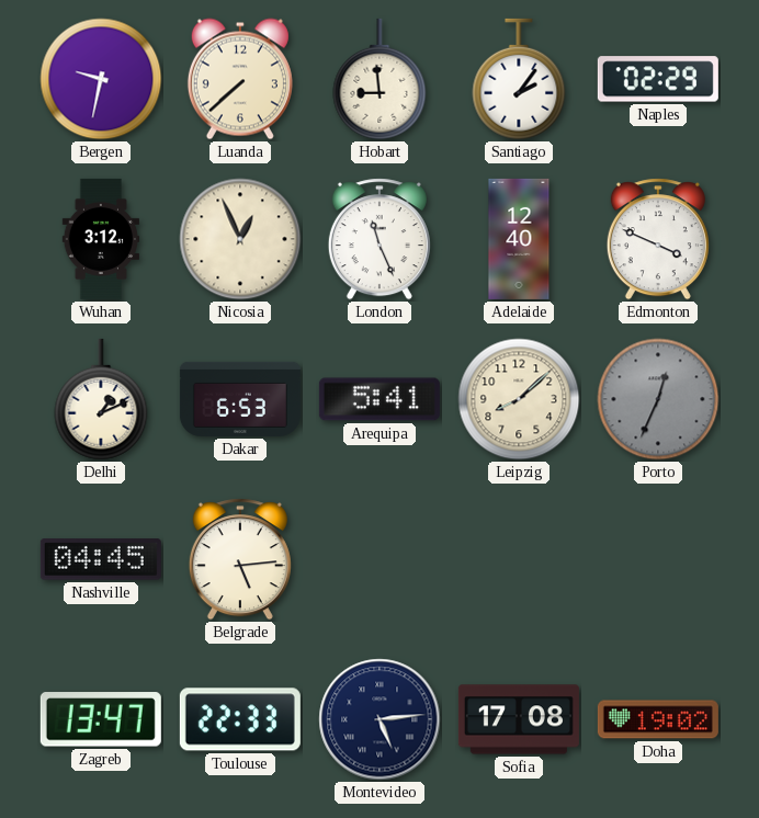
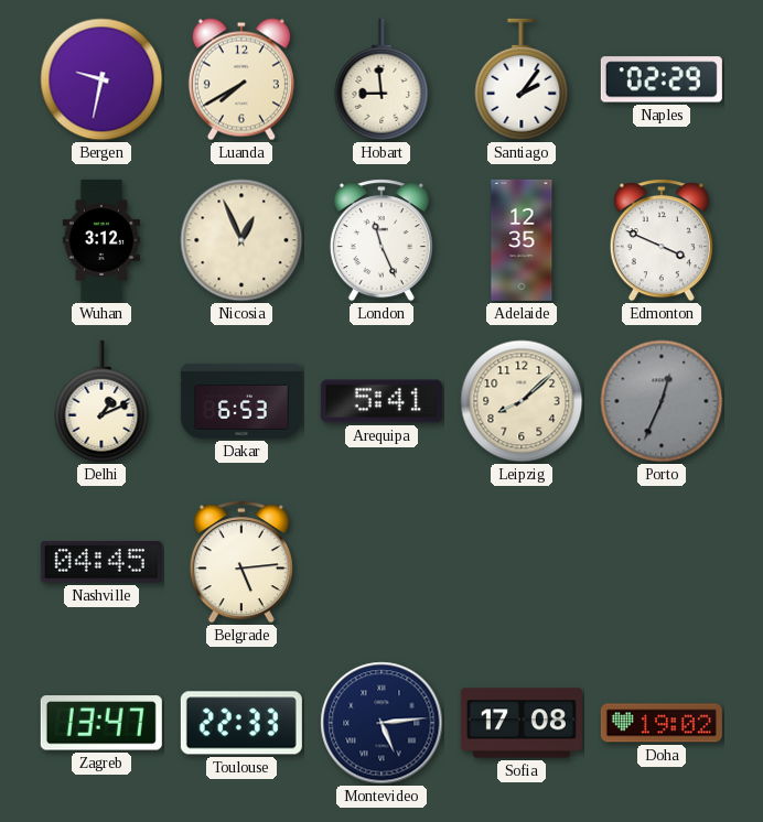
Luanda: 7:38 -> 7:40 (241, 79)
Adelaide: 12:40 -> 12:35 (522, 240)
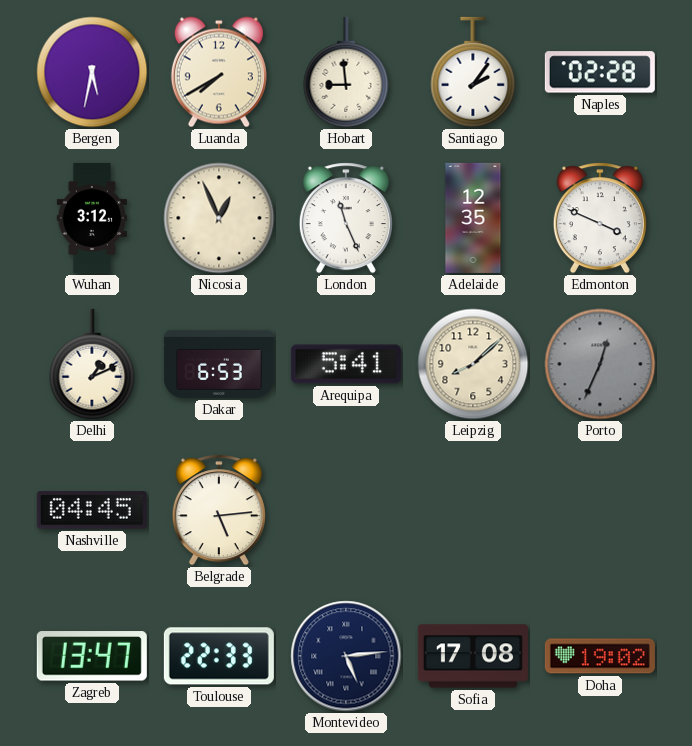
Bergen: 9:32 -> 5:32 (92, 72)
Naples: 02:29 -> 02:28 (600, 72)
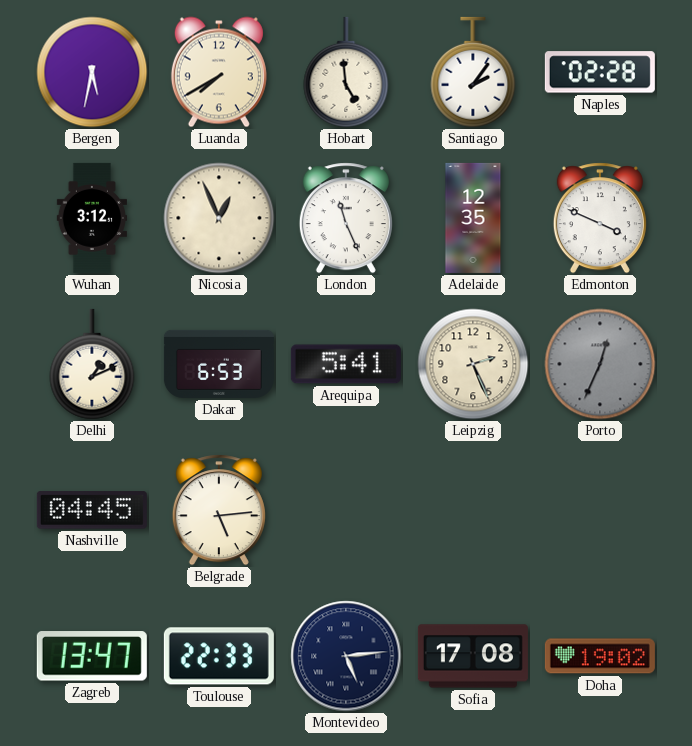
Hobart: 8:59 -> 4:59 (346, 72)
Leipzig: 8:08 -> 2:26 (473, 364)
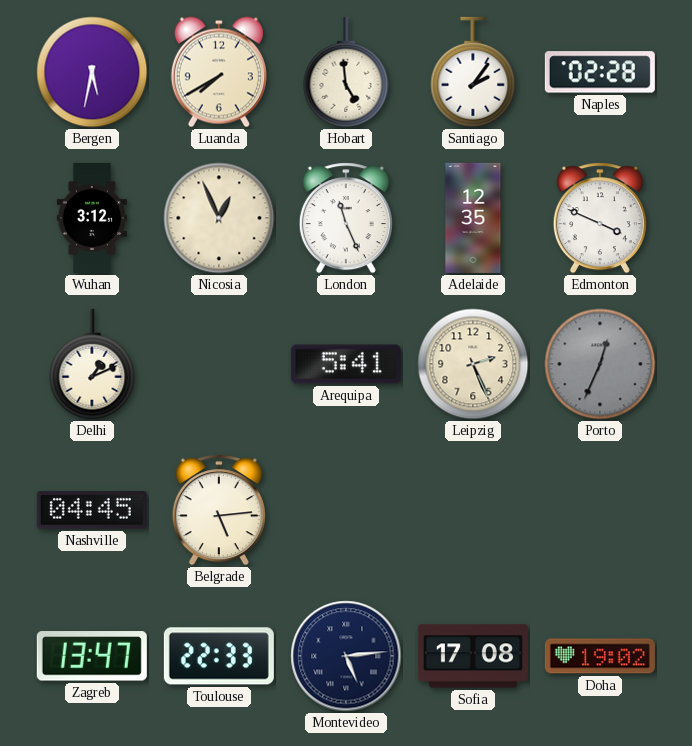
Dakar: 6:53 -> none (219, 364)
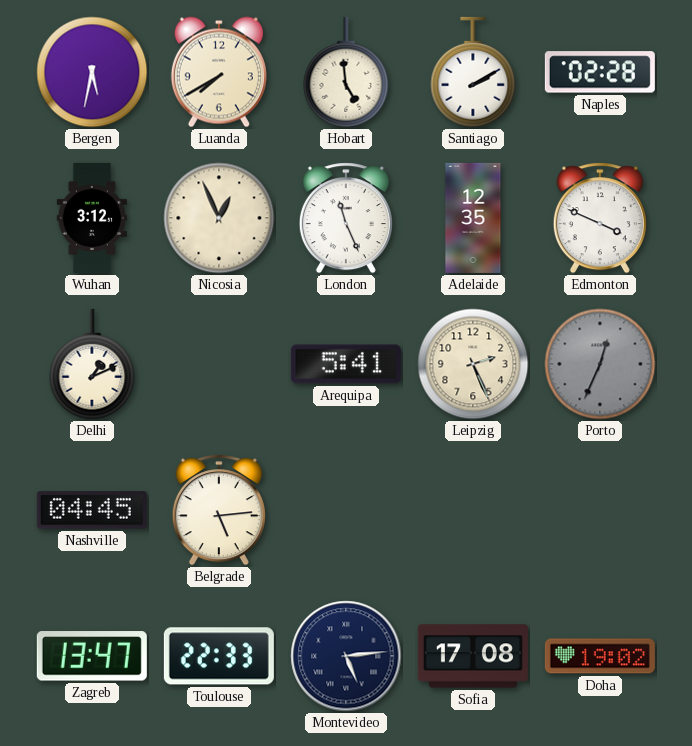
Santiago: 2:06 -> 2:10 (473, 72)
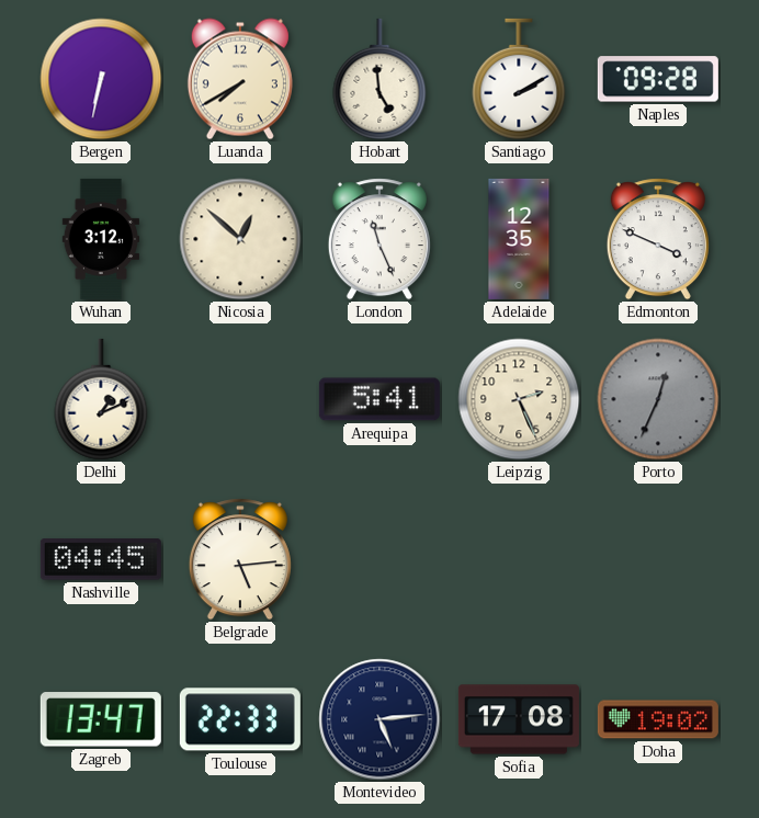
Bergen: 5:32 -> 6:32 (101, 79)
Naples: 02:28 -> 09:28 (658, 79)
Nicosia: 12:56 -> 12:52 (240, 239)
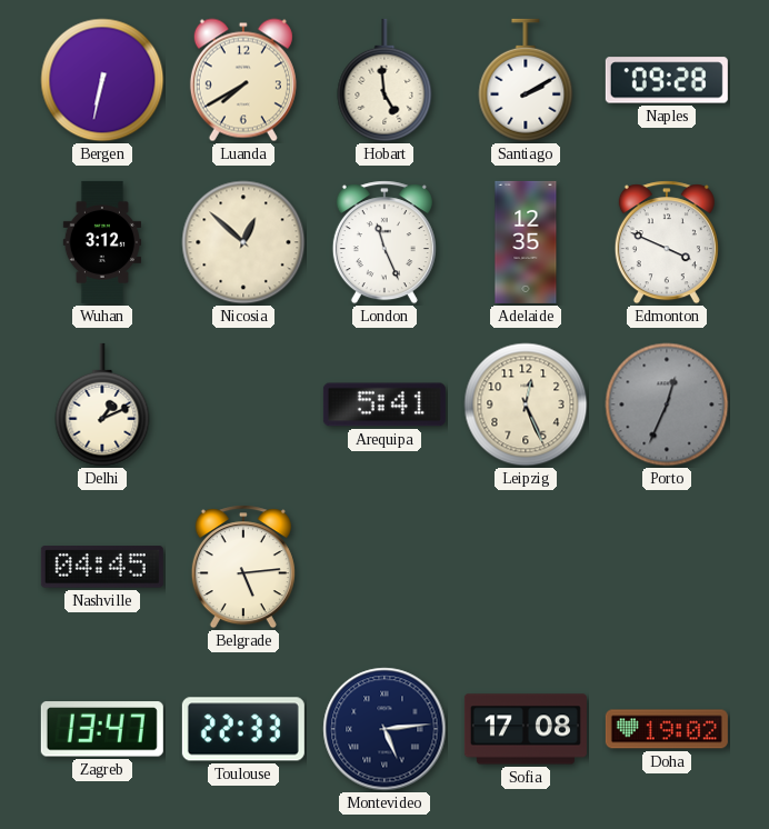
Leipzig: 2:26 -> 12:26 (526, 404)
